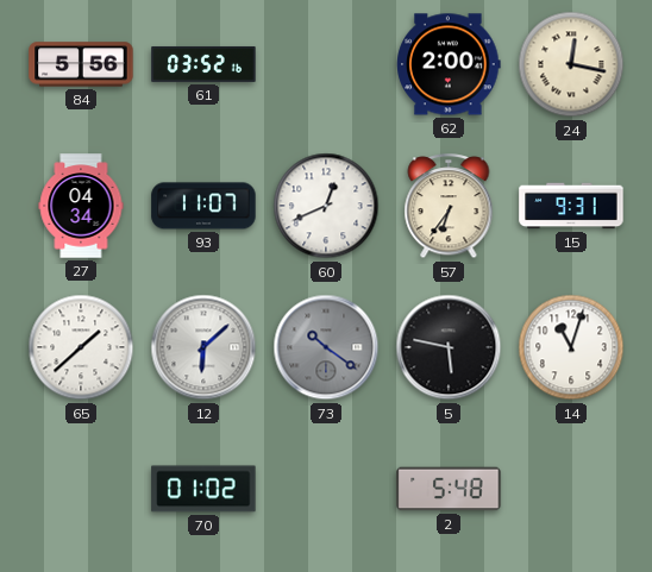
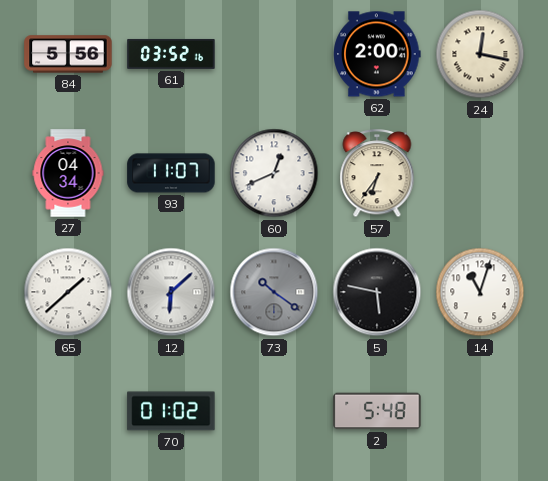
15: 9:31 -> none (571, 206)
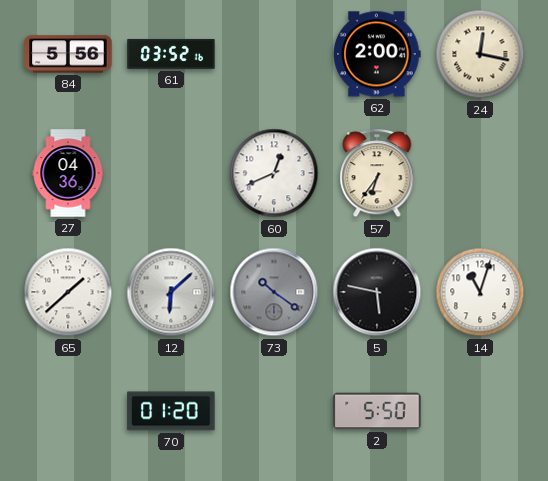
27: 04:34 -> 04:36 (68, 173)
93: 11:07 -> none (171, 173)
70: 01:02 -> 01:20 (171, 411)
2: 5:48 -> 5:50 (377, 411)
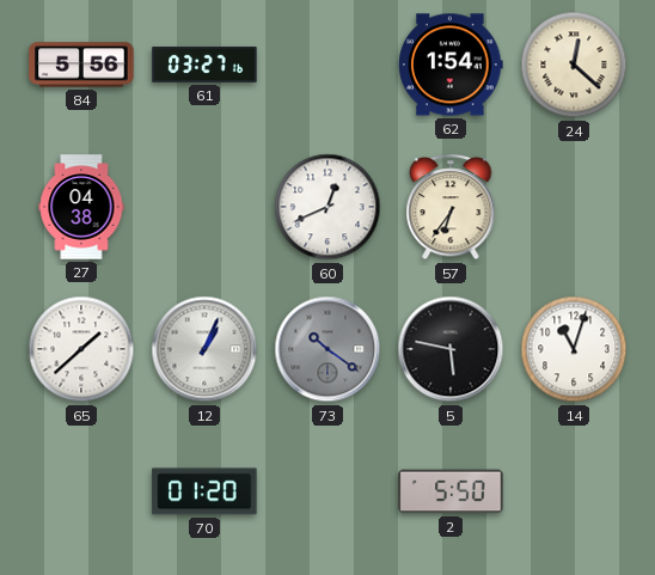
61: 03:52 -> 03:27 (204, 65)
62: 2:00 -> 1:54 (451, 65)
24: 12:17 -> 12:22 (574, 65)
27: 04:36 -> 04:38 (81, 207)
12: 6:08 -> 1:04 (204, 349)
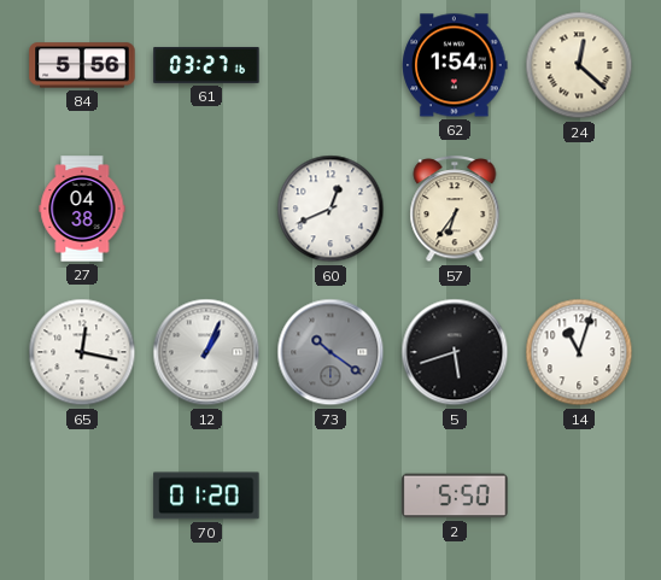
65: 1:38 -> 12:17 (82, 352)
5: 5:47 -> 5:42 (455, 352)
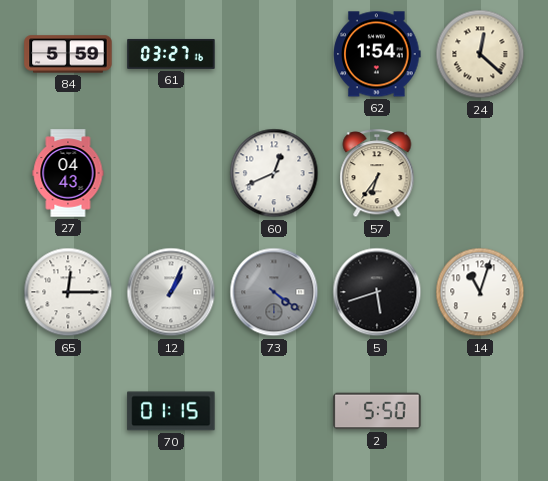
84: 5:56 -> 5:59 (68, 54)
27: 04:38 -> 04:43 (68, 173)
65: 12:17 -> 12:15 (68, 292)
73: 10:21 -> 4:21 (274, 292)
70: 01:20 -> 01:15 (171, 411)
